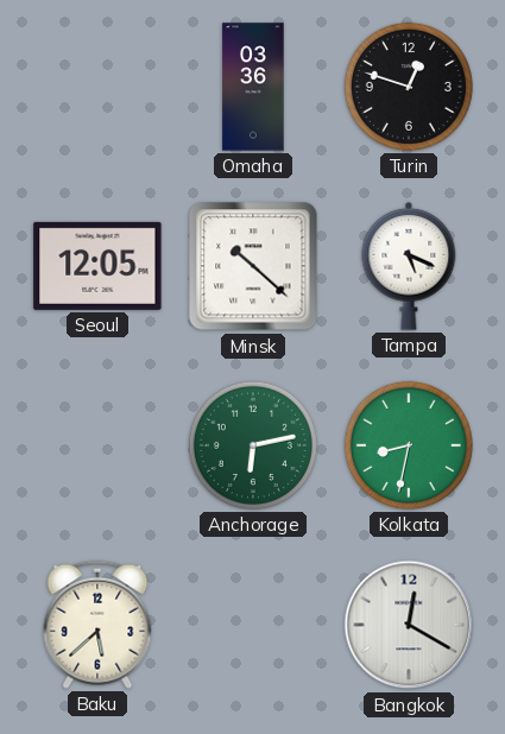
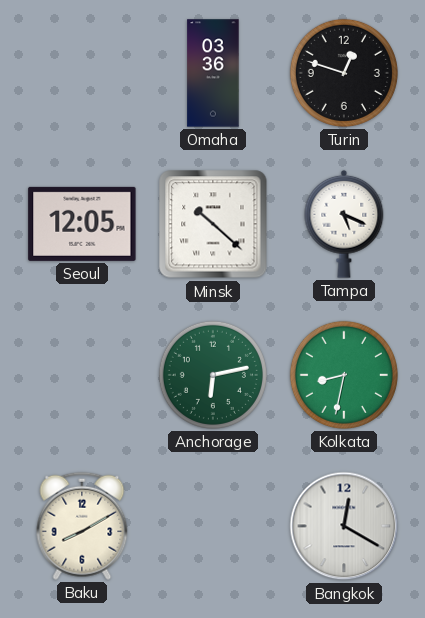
Baku: 5:38 -> 8:10 (82, 526)
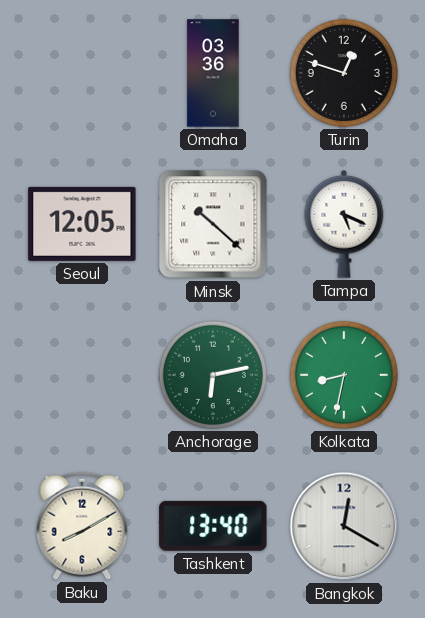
Tashkent: none -> 13:40 (213, 526)
